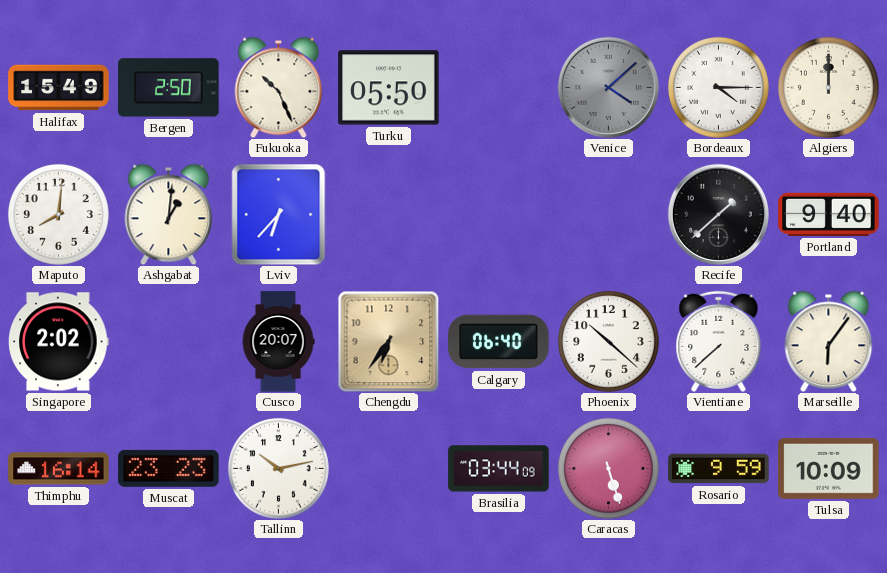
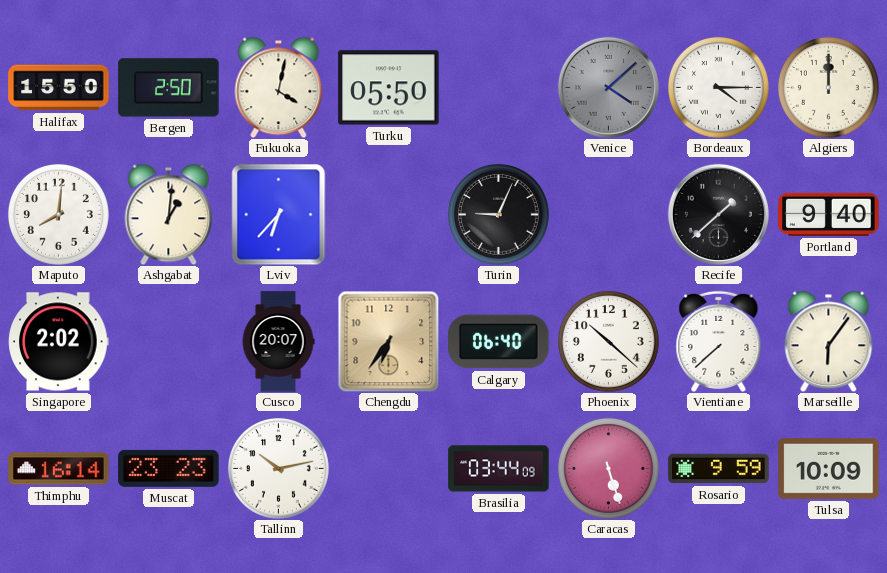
Halifax: 15:49 -> 15:50 (59, 88)
Fukuoka: 10:26 -> 4:02 (279, 87)
Turin: none -> 9:04 (498, 214)
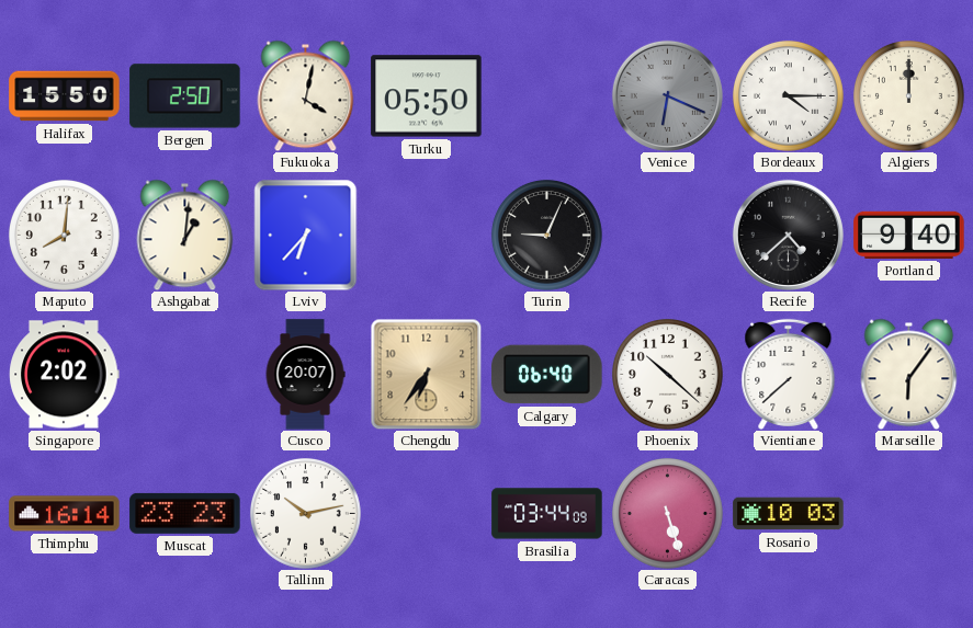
Venice: 4:08 -> 6:19 (667, 95)
Recife: 1:38 -> 4:38 (788, 235)
Rosario: 9:59 -> 10:03 (789, 514)
Tulsa: 10:09 -> none (829, 468)
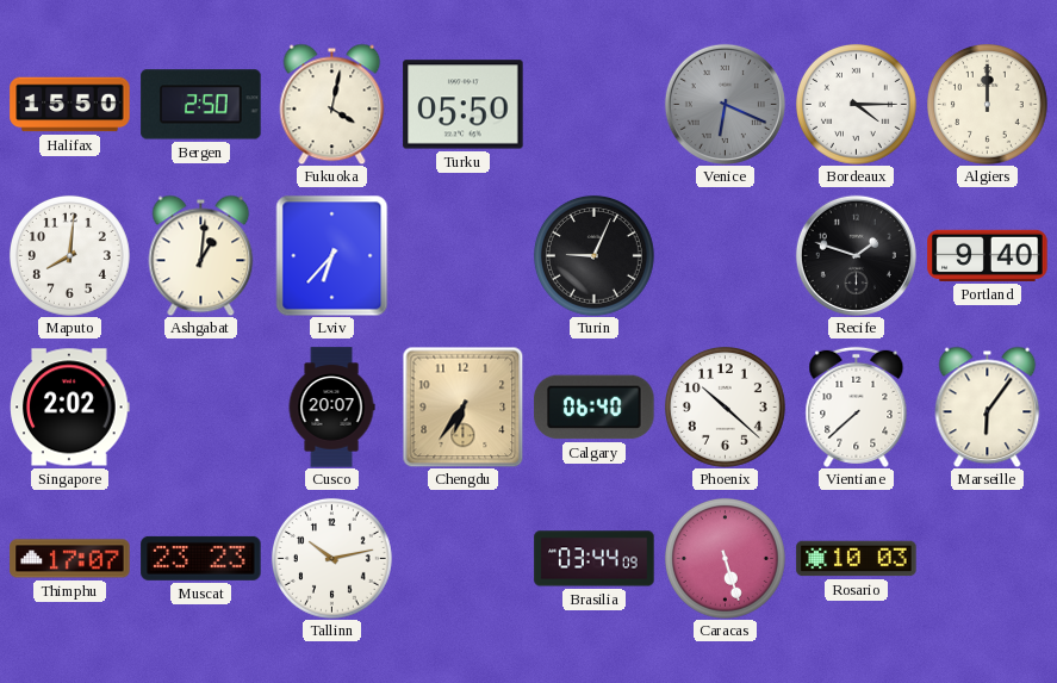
Recife: 4:38 -> 1:48 (856, 255)
Thimphu: 16:14 -> 17:07 (70, 559)
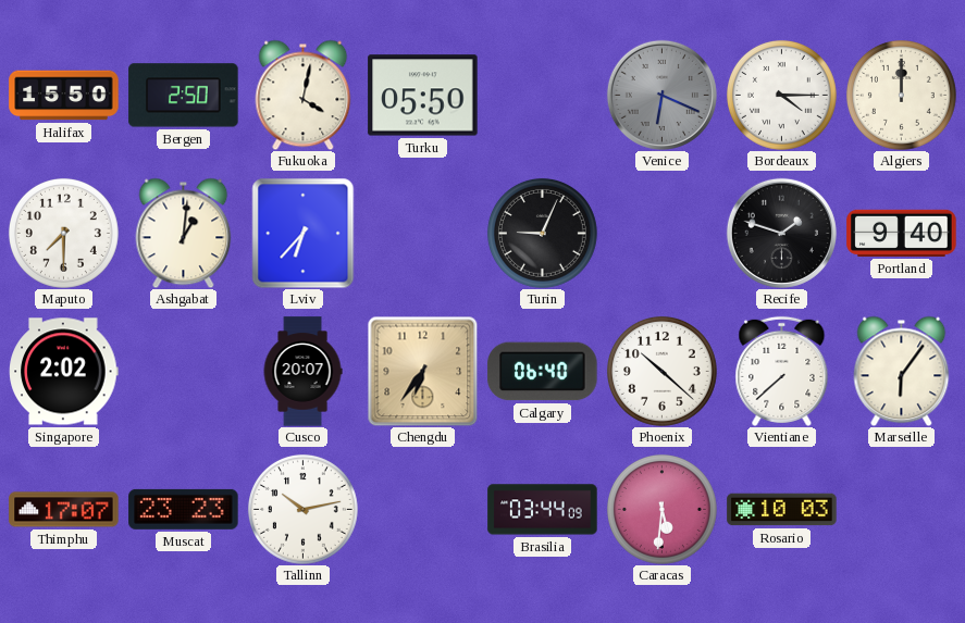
Maputo: 8:01 -> 7:30 (63, 233)
Caracas: 5:27 -> 5:31 (661, 509)
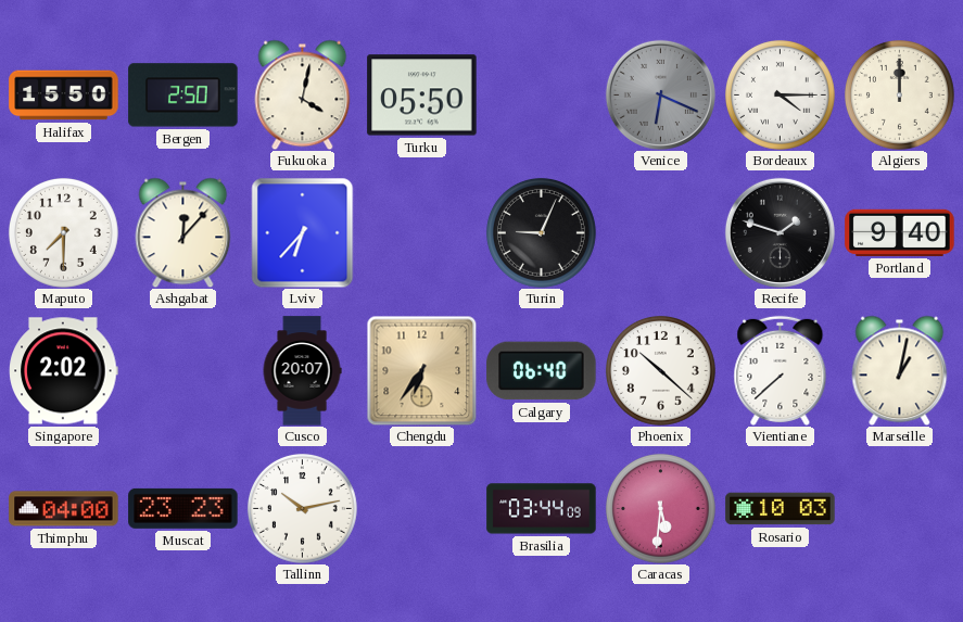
Ashgabat: 1:01 -> 12:07 (183, 232)
Marseille: 6:06 -> 1:02 (900, 370)
Thimphu: 17:07 -> 04:00 (64, 509)
